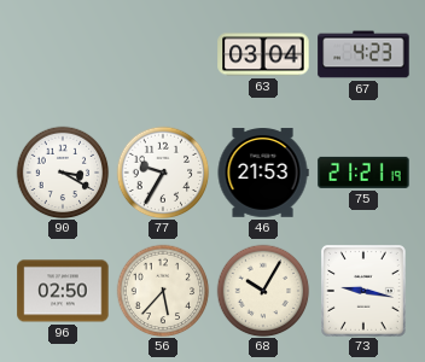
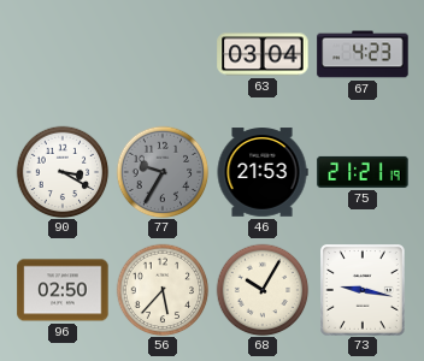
77 dial: white -> grey (163, 172)
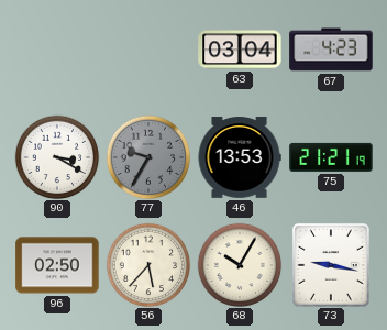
46: 21:53 -> 13:53 (240, 157)
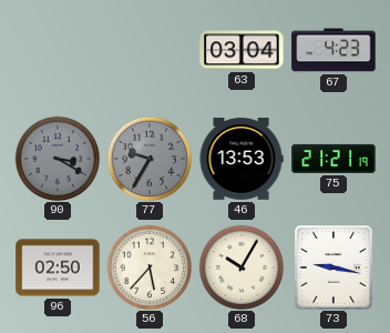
90 dial: white -> grey (58, 159)
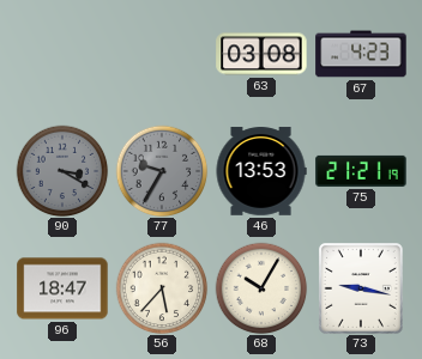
63: 03:04 -> 03:08 (261, 54)
96: 02:50 -> 18:47 (62, 288)
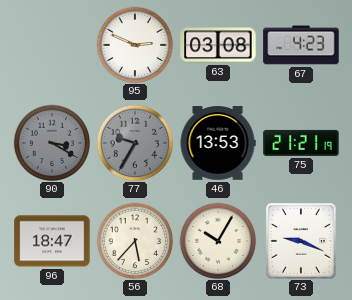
95: none -> 2:49 (135, 45)
73: 9:17 -> 9:19 (302, 242)
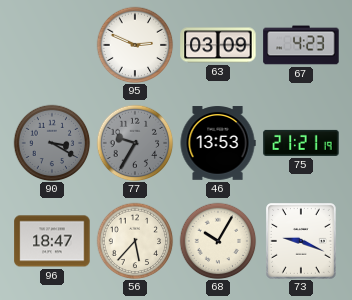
63: 03:08 -> 03:09 (218, 45)
